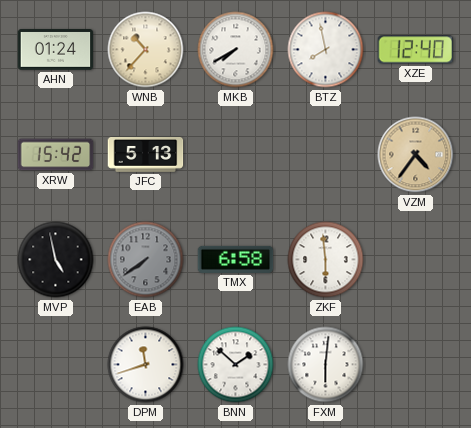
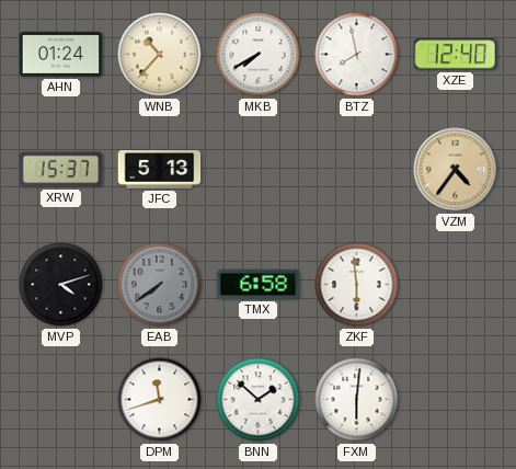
XRW: 15:42 -> 15:37 (61, 170)
MVP: 4:58 -> 4:12 (61, 285)
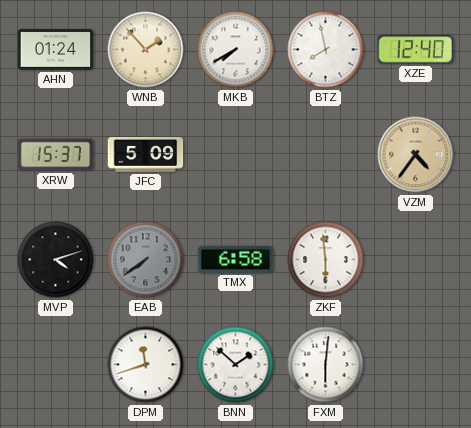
WNB: 10:37 -> 1:53 (146, 50)
JFC: 5:13 -> 5:09 (146, 155)
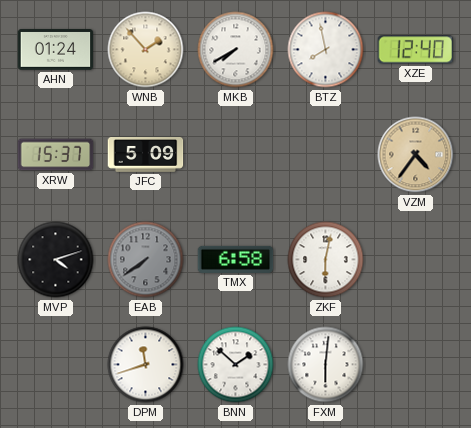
ZKF: 5:59 -> 6:02 (326, 260)
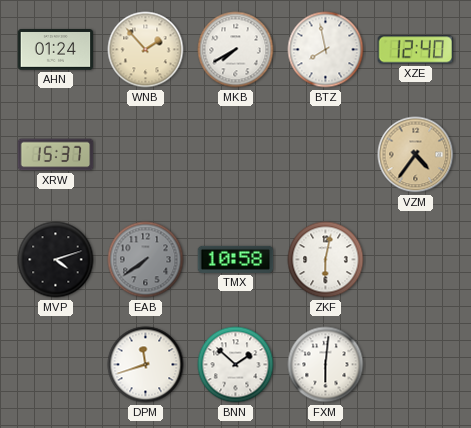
JFC: 5:09 -> none (146, 155)
TMX: 6:58 -> 10:58 (236, 259)
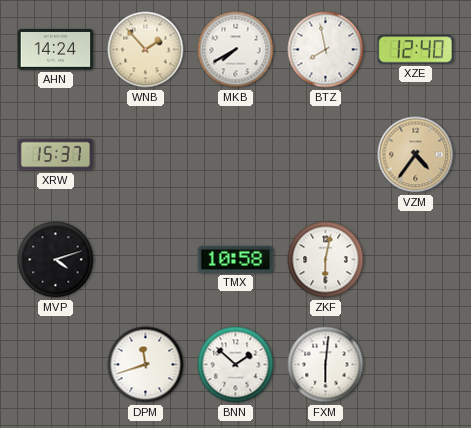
AHN: 01:24 -> 14:24 (56, 50)
EAB: 7:39 -> none (146, 260)
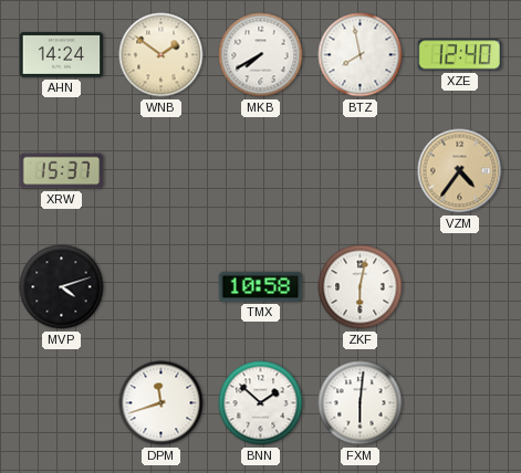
WNB: 1:53 -> 1:51 (161, 55)
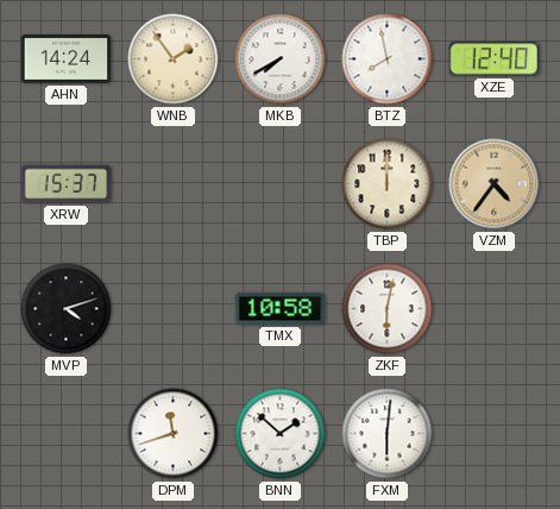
WNB: 1:51 -> 1:54 (174, 59)
TBP: none -> 12:00 (388, 184)
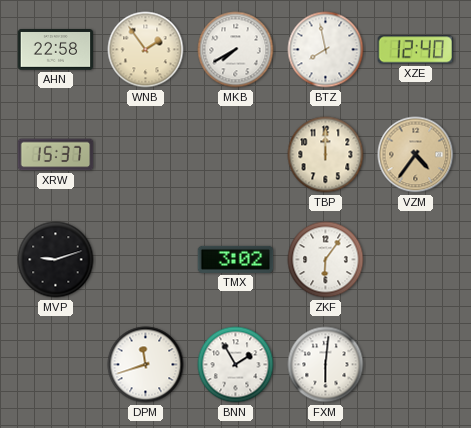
AHN: 14:24 -> 22:58 (56, 50)
MVP: 4:12 -> 9:12 (56, 260)
TMX: 10:58 -> 3:02 (236, 259)
ZKF: 6:02 -> 6:06 (326, 260)
BNN: 1:52 -> 1:55 (236, 365)
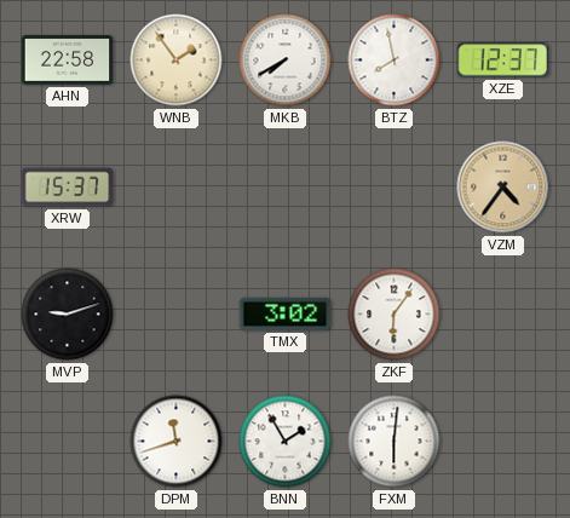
XZE: 12:40 -> 12:37 (503, 61)
TBP: 12:00 -> none (326, 155)
